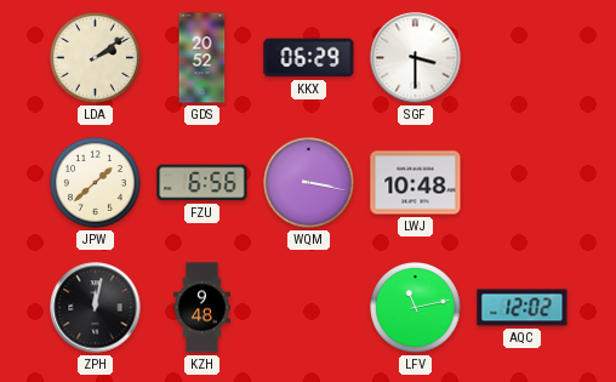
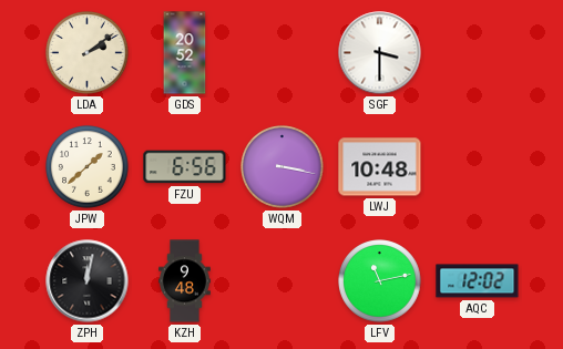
KKX: 06:29 -> none (309, 58)
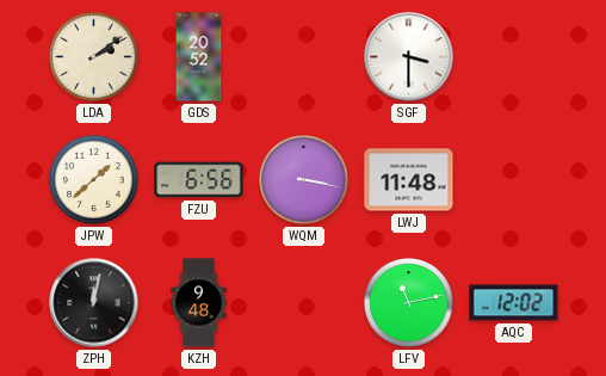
LWJ: 10:48 -> 11:48 (409, 180)
